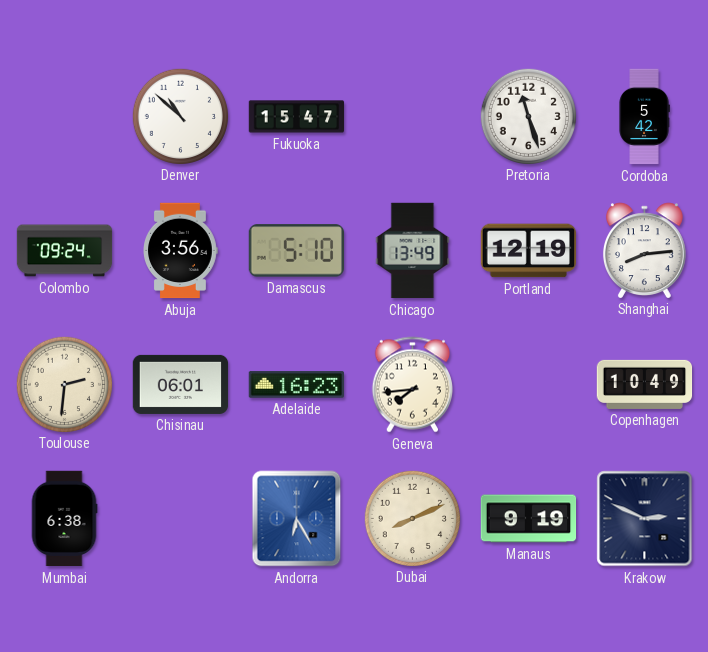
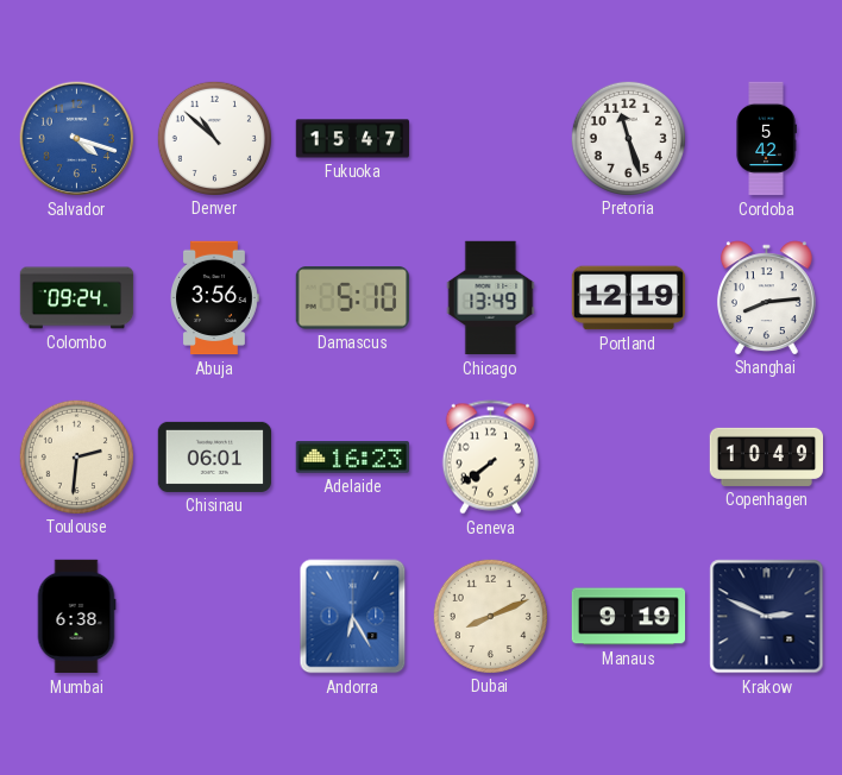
Salvador: none -> 4:18 (77, 139)
Geneva: 7:44 -> 7:39 (490, 458)
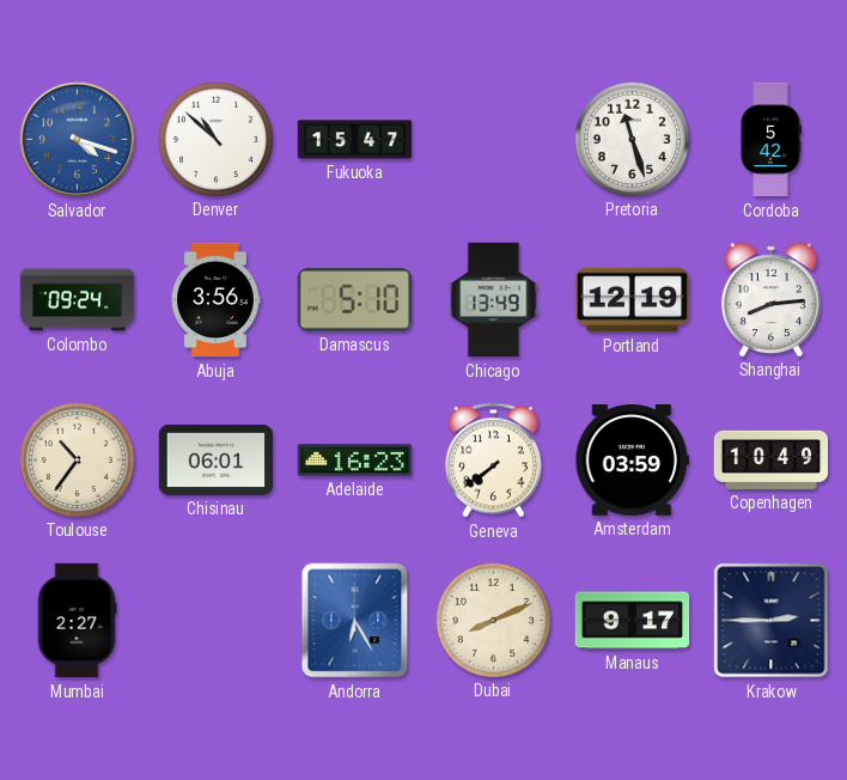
Toulouse: 2:31 -> 10:36 (77, 459)
Amsterdam: none -> 03:59 (633, 461)
Mumbai: 6:38 -> 2:27 (77, 621)
Manaus: 9:19 -> 9:17 (633, 621)
Krakow: 2:49 -> 2:45 (772, 621)
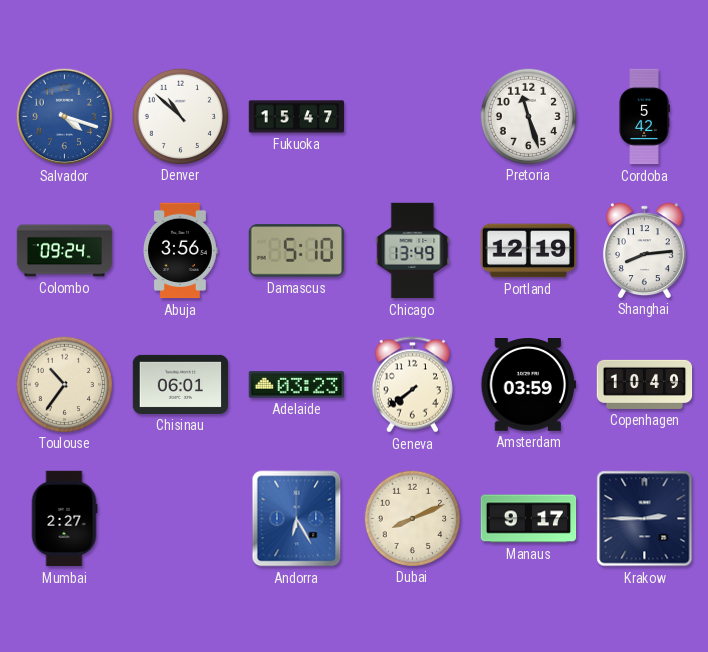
Adelaide: 16:23 -> 03:23 (296, 385)
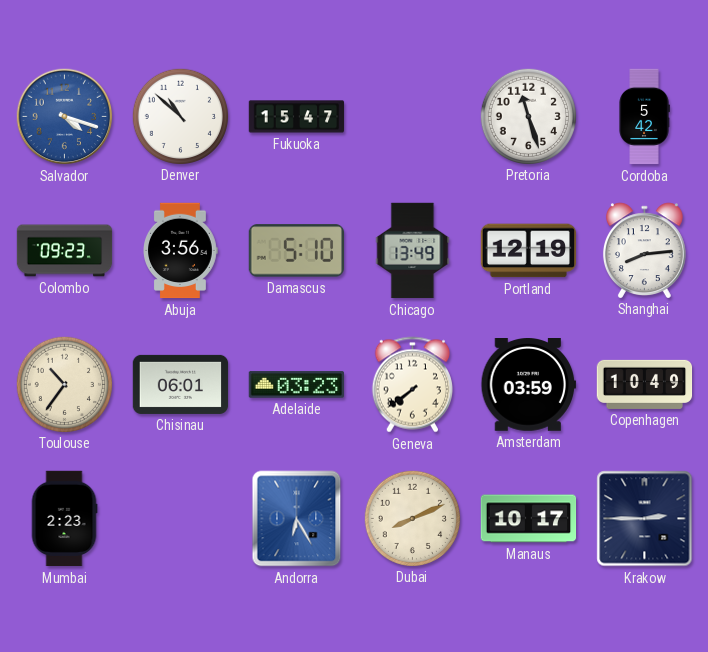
Colombo: 09:24 -> 09:23 (65, 251)
Mumbai: 2:27 -> 2:23 (64, 519)
Manaus: 9:17 -> 10:17 (529, 519)
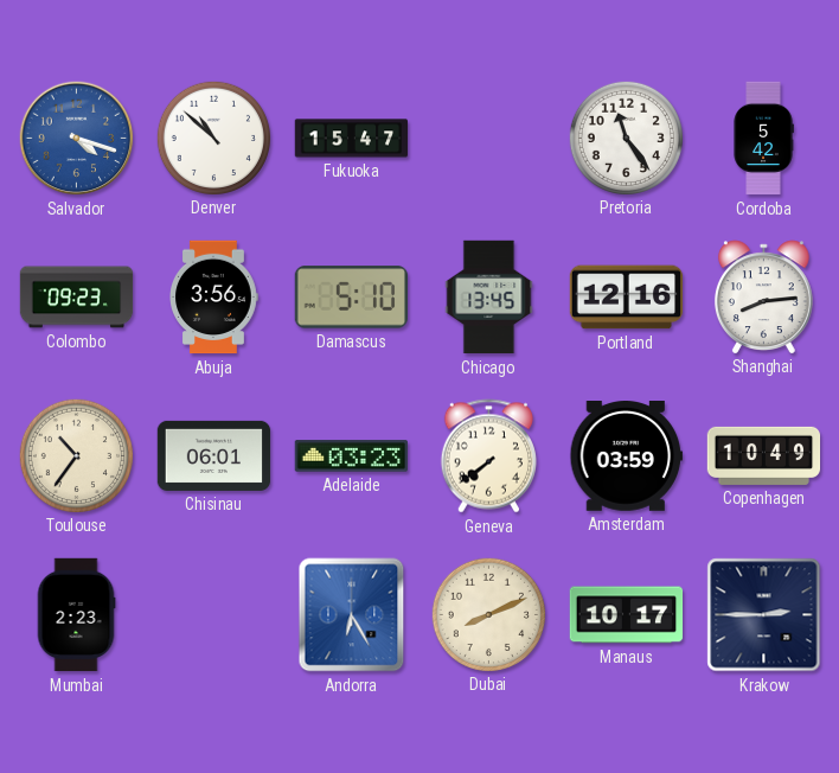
Pretoria: 11:27 -> 11:24 (626, 138)
Chicago: 13:49 -> 13:45 (489, 298)
Portland: 12:19 -> 12:16 (627, 298)
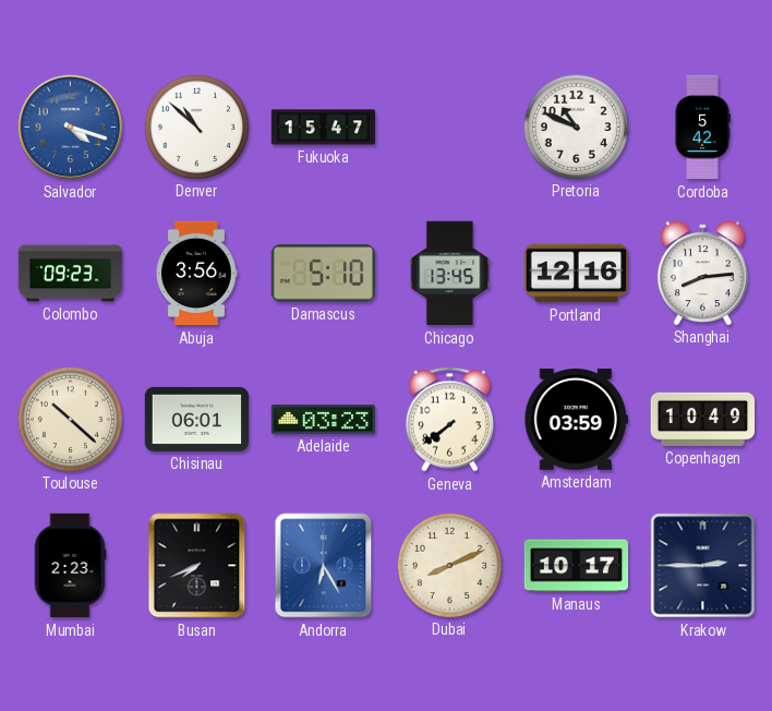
Pretoria: 11:24 -> 10:49 (576, 126)
Toulouse: 10:36 -> 10:22 (70, 419)
Busan: none -> 7:41 (197, 566)
